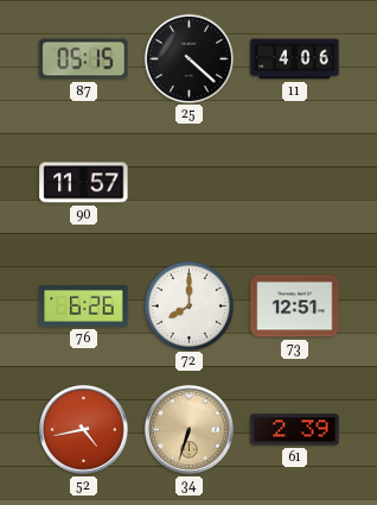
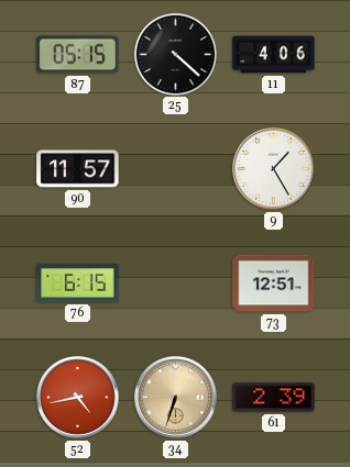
9: none -> 1:25 (274, 169)
76: 6:26 -> 6:15 (78, 282)
72: 8:00 -> none (188, 305)
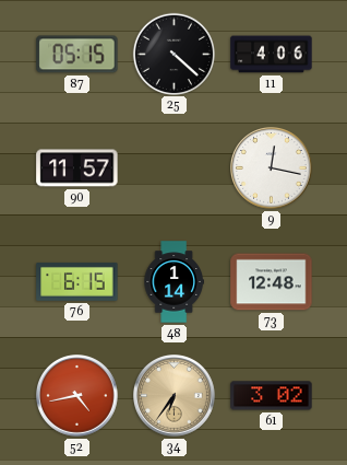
9: 1:25 -> 12:17 (272, 168)
48: none -> 1:14 (174, 282)
73: 12:51 -> 12:48 (272, 282)
34: 6:33 -> 6:36 (175, 396)
61: 2:39 -> 3:02 (272, 396)
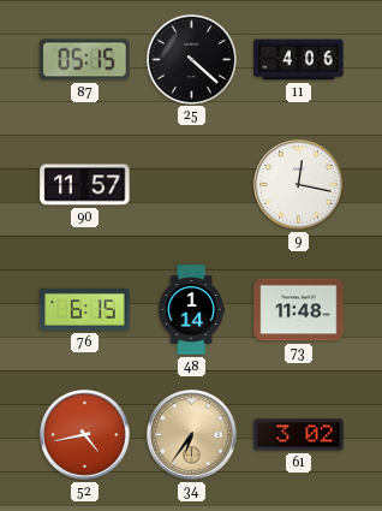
73: 12:48 -> 11:48 (299, 310)
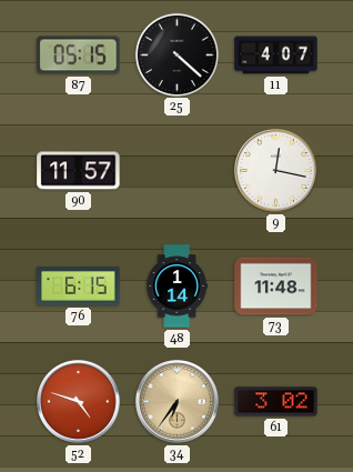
11: 4:06 -> 4:07 (276, 56)
52: 4:43 -> 4:48 (79, 402)
